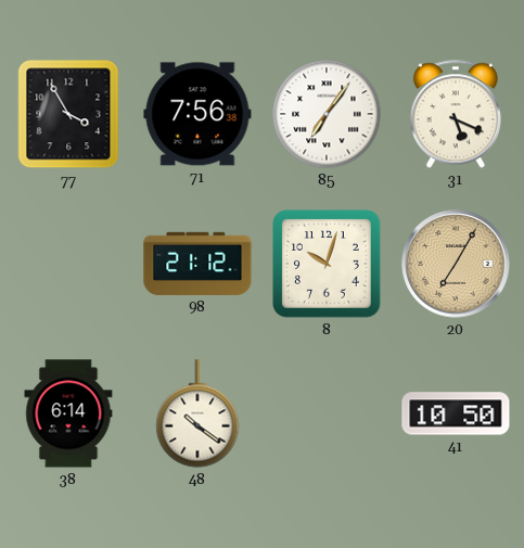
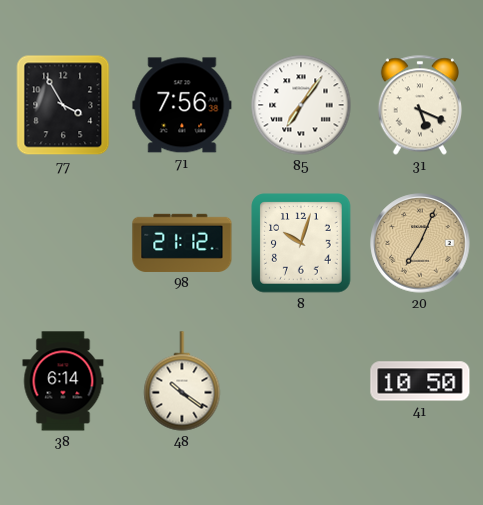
20: 7:05 -> 7:04 (420, 243)
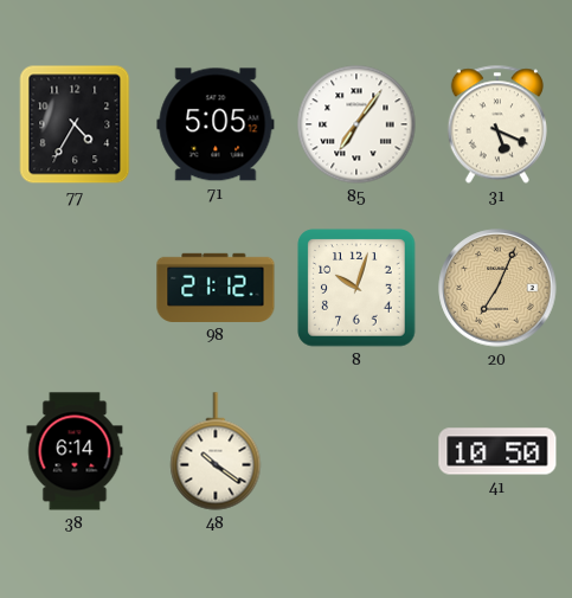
77: 3:55 -> 4:35 (75, 124)
71: 7:56 -> 5:05 (216, 124)
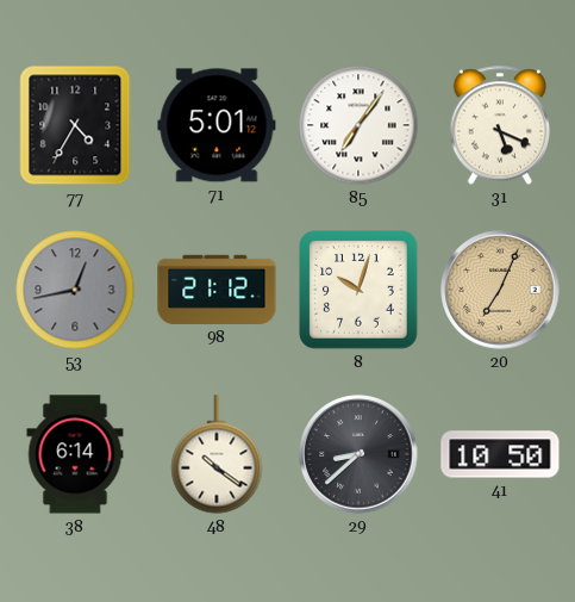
71: 5:05 -> 5:01 (217, 125)
53: none -> 12:43 (75, 290)
29: none -> 8:38 (358, 454)
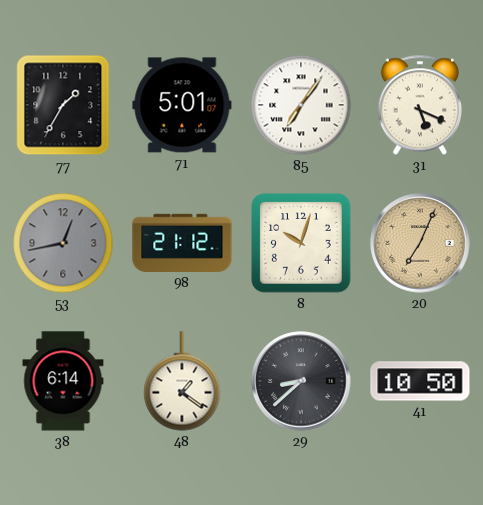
77: 4:35 -> 1:35 (63, 105)
71: 5:01:12 -> 5:01:07 (182, 105)
48: 10:21 -> 1:21 (182, 381)
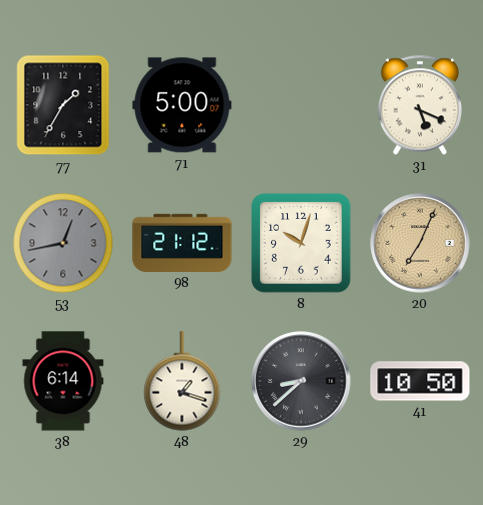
71: 5:01 -> 5:00 (182, 105)
85: 7:06 -> none (301, 105)
48: 1:21 -> 1:18 (182, 381)
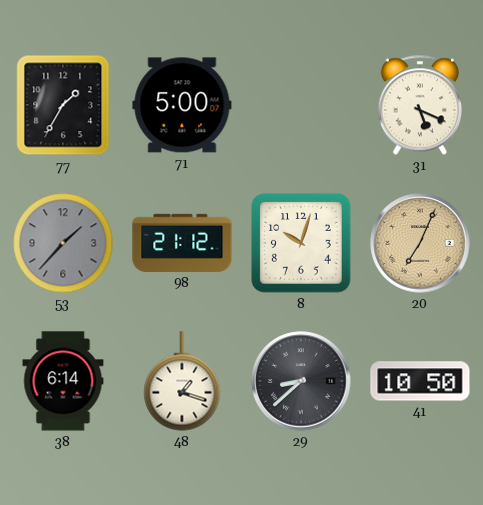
53: 12:43 -> 1:37 (63, 243)
